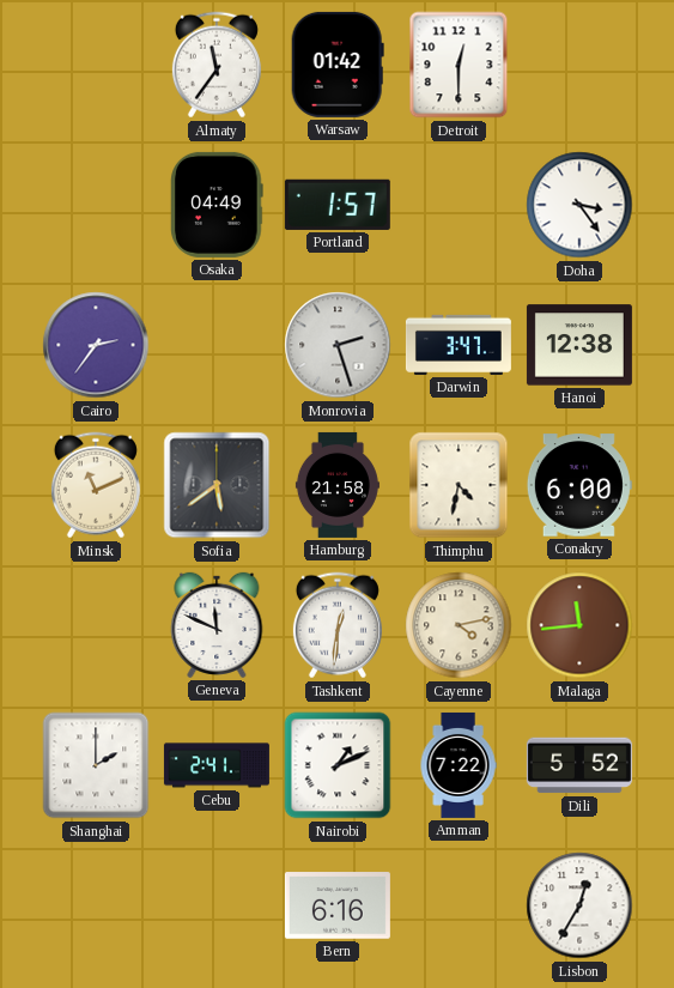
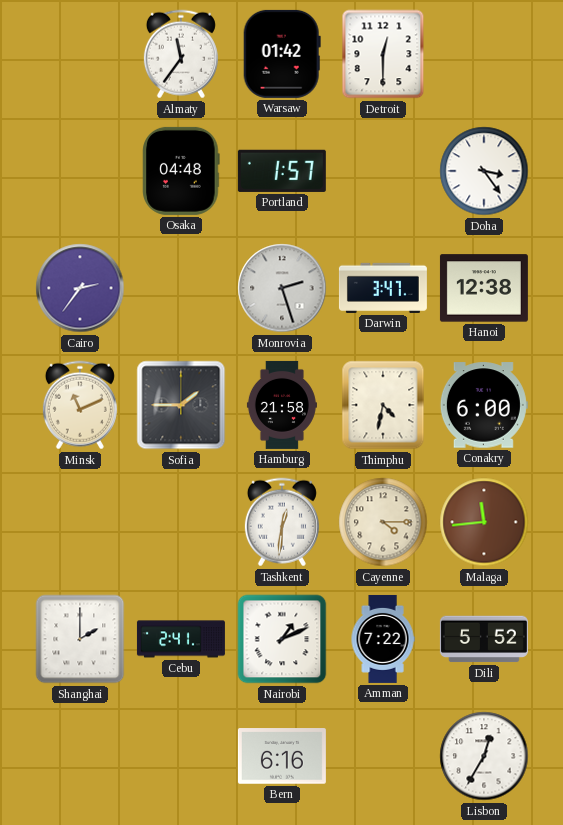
Osaka: 04:49 -> 04:48 (181, 171)
Sofia: 5:39 -> 1:45 (181, 405)
Geneva: 11:49 -> none (217, 625)
Cayenne: 4:13 -> 4:15 (383, 522)
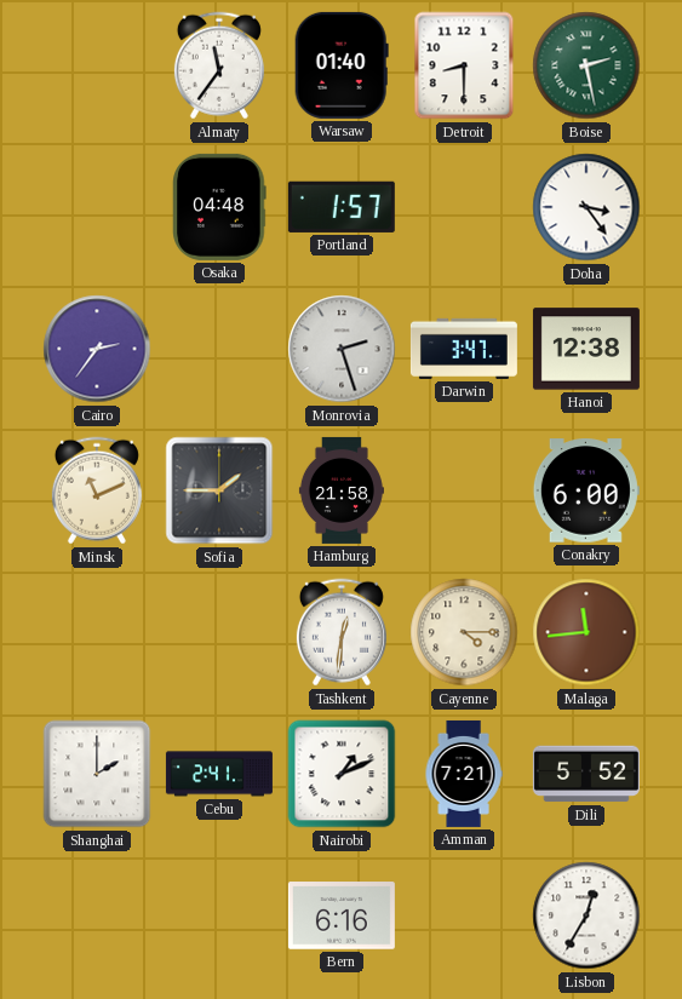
Warsaw: 01:42 -> 01:40 (342, 65)
Detroit: 12:30 -> 8:30 (464, 65)
Boise: none -> 2:28 (586, 65)
Thimphu: 4:32 -> none (383, 405)
Amman: 7:22 -> 7:21 (464, 774)
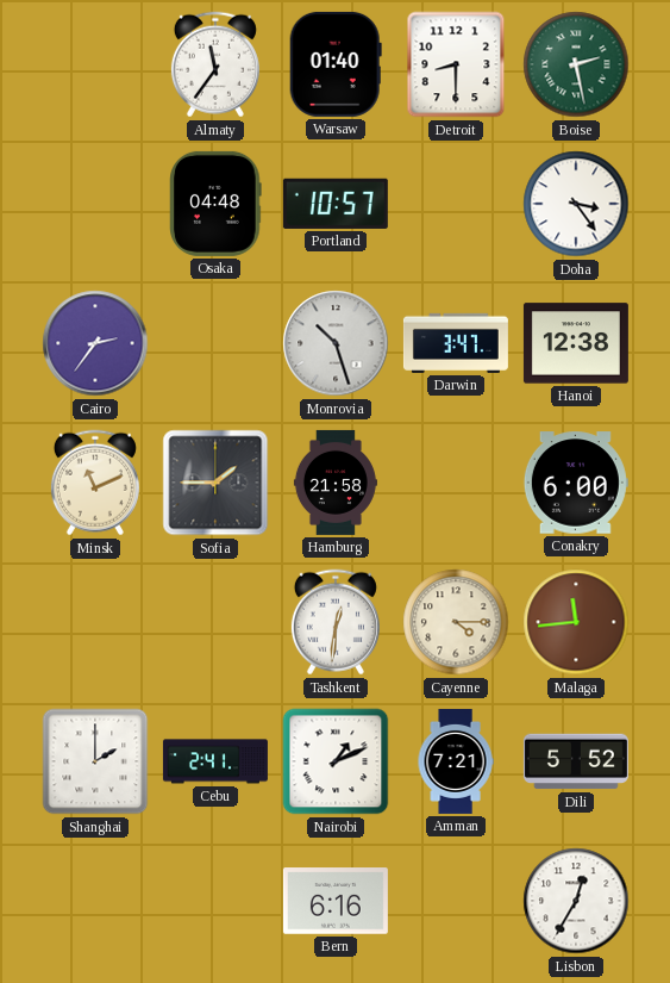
Portland: 1:57 -> 10:57 (336, 204)
Monrovia: 2:27 -> 10:27 (336, 343)
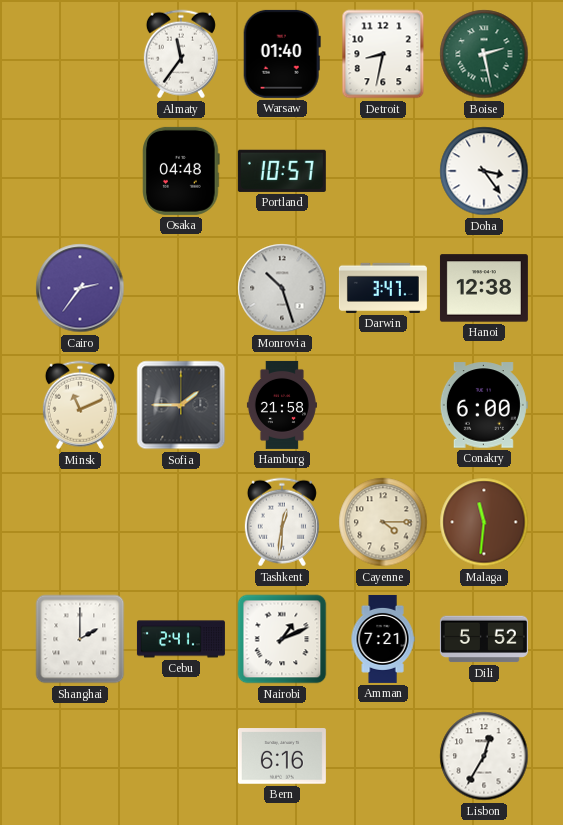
Detroit: 8:30 -> 8:32 (383, 54)
Malaga: 11:44 -> 11:31 (484, 522)
